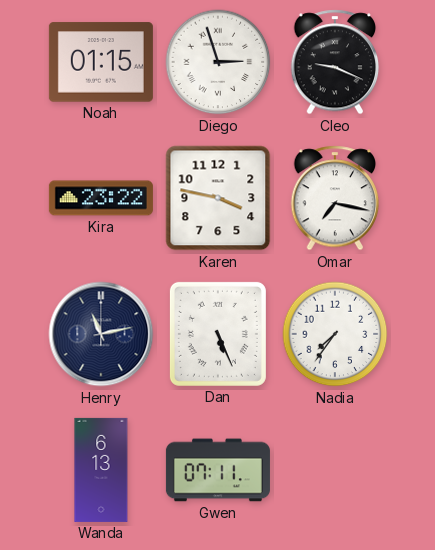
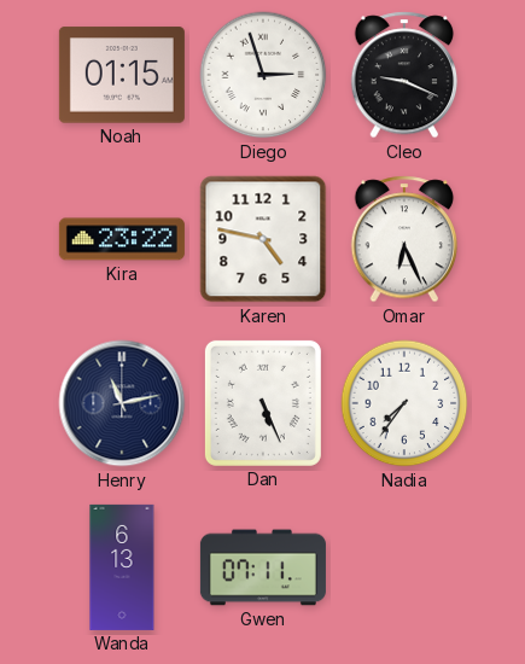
Karen: 3:47 -> 4:47 (263, 239)
Omar: 7:17 -> 6:26 (404, 239)
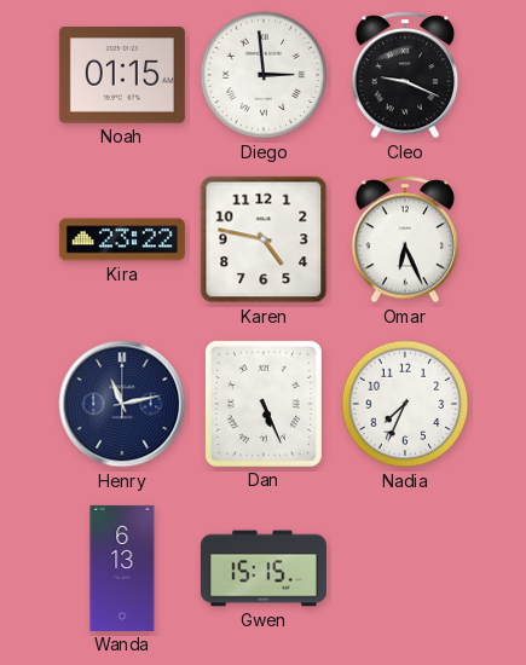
Diego: 2:57 -> 2:59 (264, 75)
Nadia: 7:36 -> 7:34 (405, 404)
Gwen: 07:11 -> 15:15 (264, 568)
